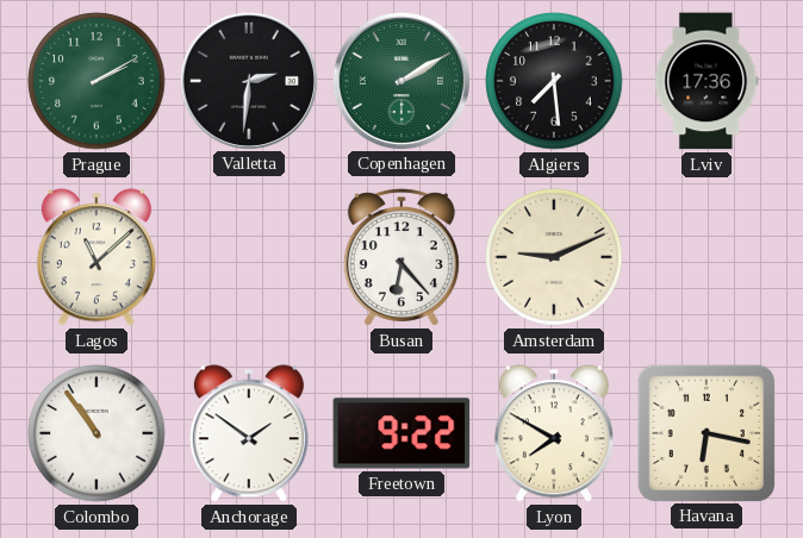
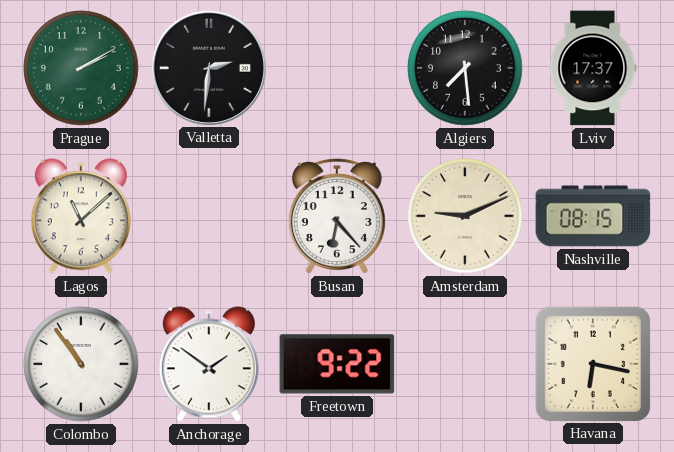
Copenhagen: 2:10 -> none (400, 80)
Lviv: 17:36 -> 17:37 (593, 68)
Nashville: none -> 08:15 (593, 216)
Lyon: 7:50 -> none (554, 433)
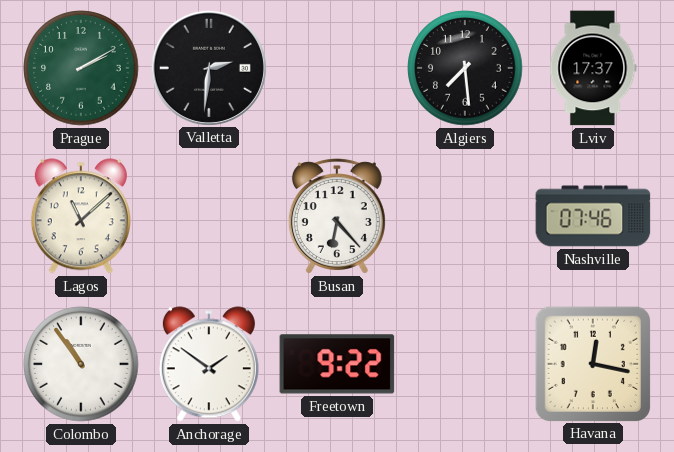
Amsterdam: 9:11 -> none (465, 216)
Nashville: 08:15 -> 07:46 (593, 216)
Havana: 6:17 -> 12:17 (592, 363)
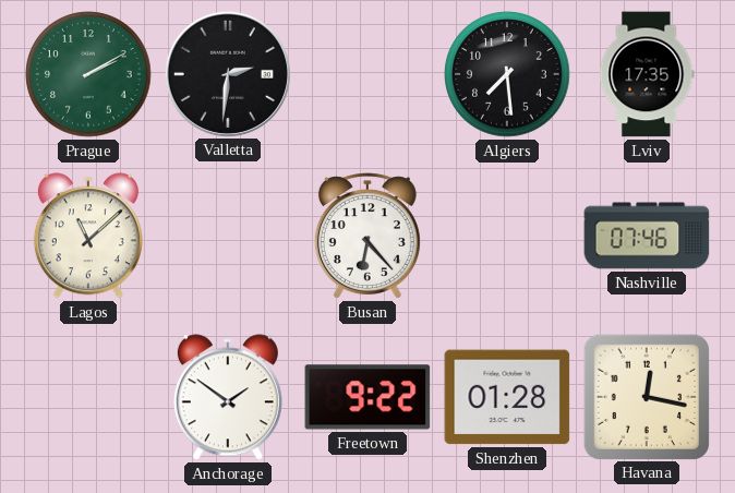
Lviv: 17:37 -> 17:35 (647, 74)
Colombo: 10:54 -> none (81, 364)
Shenzhen: none -> 01:28 (507, 397)
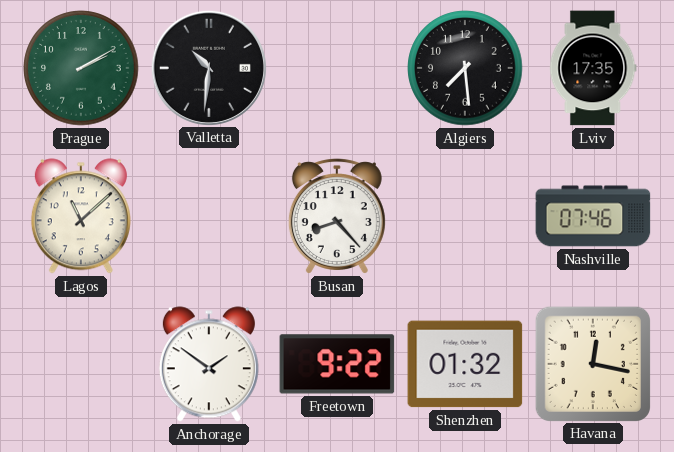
Valletta: 2:31 -> 10:31 (208, 67)
Busan: 6:23 -> 8:23 (337, 216)
Shenzhen: 01:28 -> 01:32 (465, 364)
